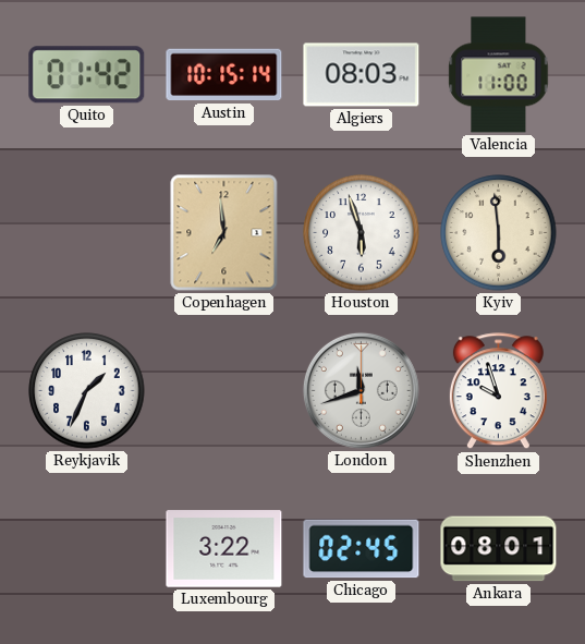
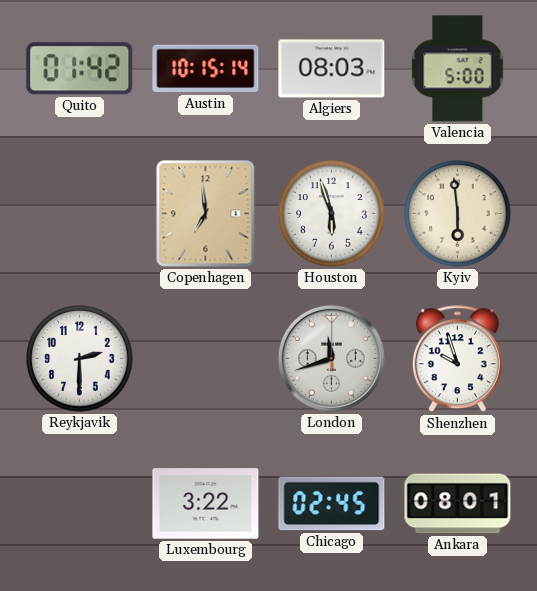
Valencia: 11:00 -> 5:00 (458, 69)
Reykjavik: 1:34 -> 2:30 (80, 359)
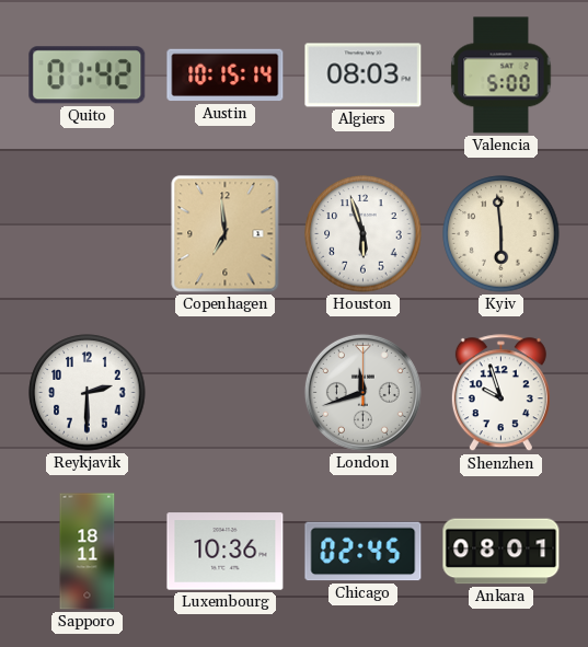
Sapporo: none -> 18:11 (88, 552)
Luxembourg: 3:22 -> 10:36 (226, 552)
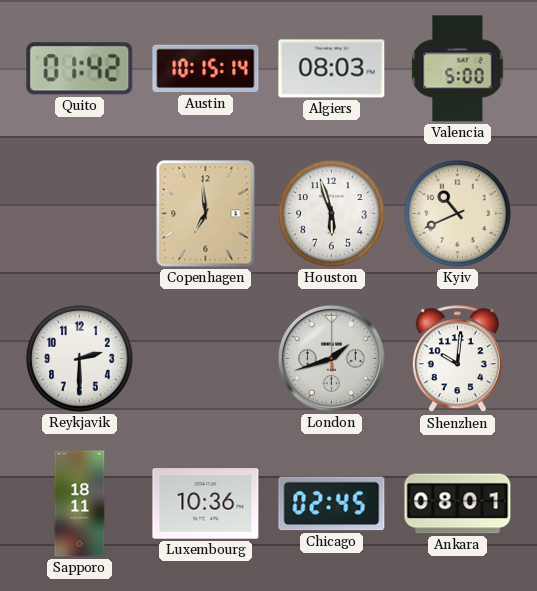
Kyiv: 5:59 -> 10:41 (458, 214)
London: 11:42 -> 1:42 (331, 358)
Shenzhen: 9:57 -> 10:01 (457, 359)
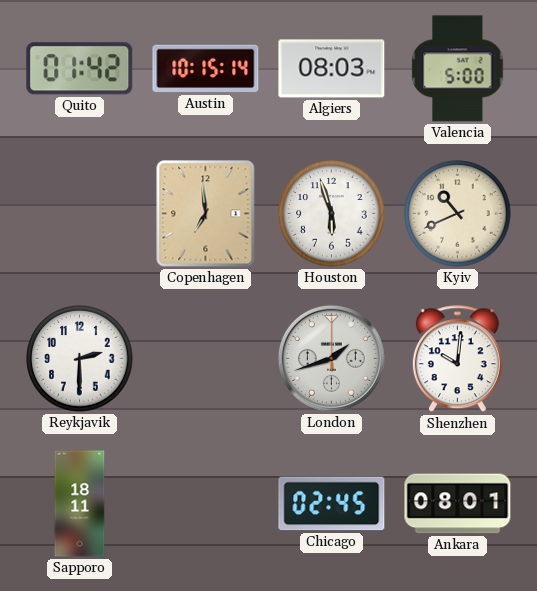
Luxembourg: 10:36 -> none (206, 504)
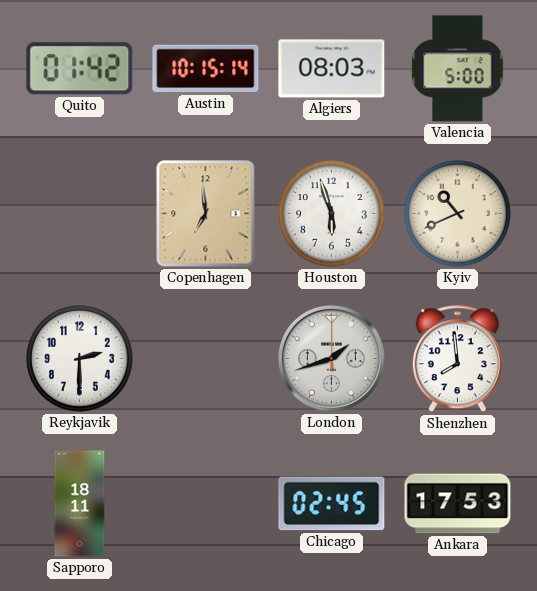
Shenzhen: 10:01 -> 7:59 (457, 359)
Ankara: 08:01 -> 17:53 (458, 504)
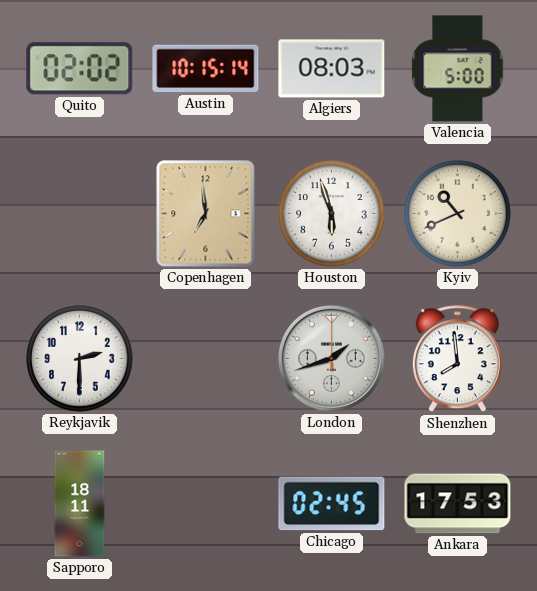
Quito: 01:42 -> 02:02 (80, 69)
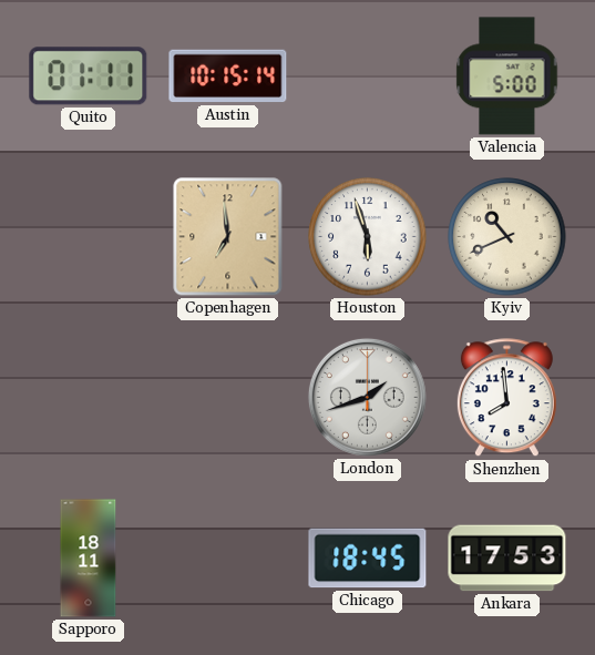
Quito: 02:02 -> 01:11 (89, 76)
Algiers: 08:03 -> none (332, 69)
Reykjavik: 2:30 -> none (80, 359)
Chicago: 02:45 -> 18:45 (368, 559)
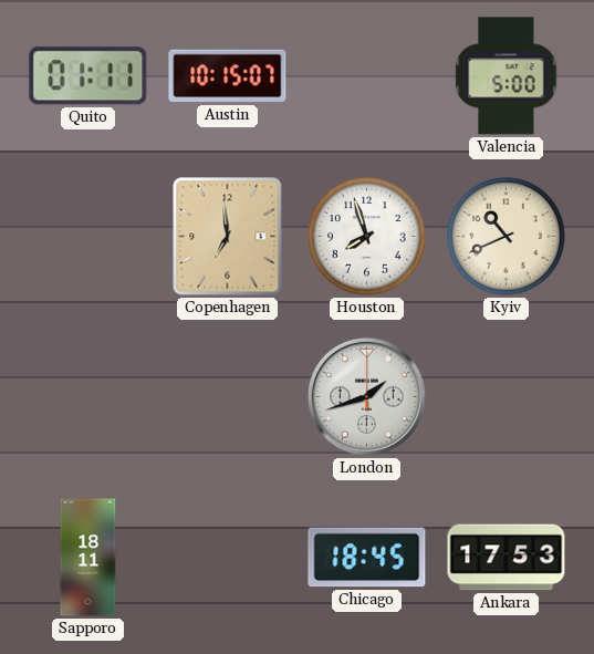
Austin: 10:15:14 -> 10:15:07 (228, 76)
Houston: 5:57 -> 7:57 (367, 237)
Shenzhen: 7:59 -> none (506, 398)
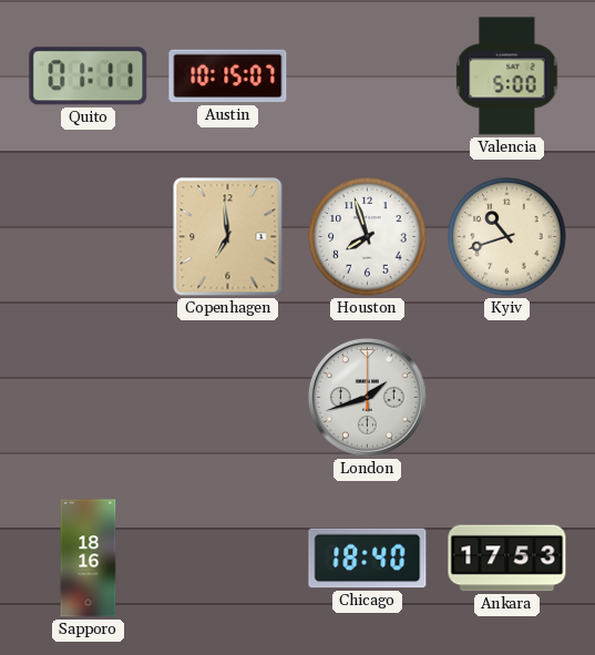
Kyiv: 10:41 -> 10:42 (507, 237)
Sapporo: 18:11 -> 18:16 (89, 559)
Chicago: 18:45 -> 18:40 (368, 559)
